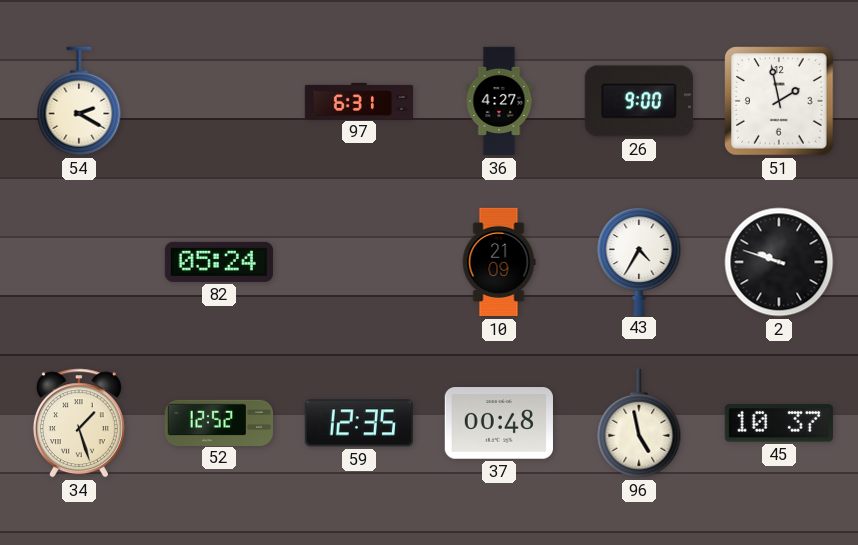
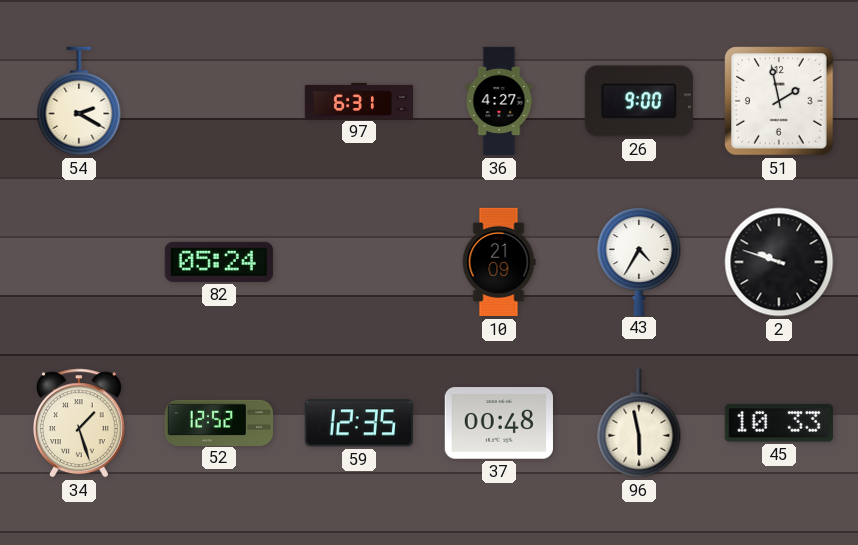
96: 4:58 -> 5:58 (639, 423)
45: 10:37 -> 10:33 (779, 423)
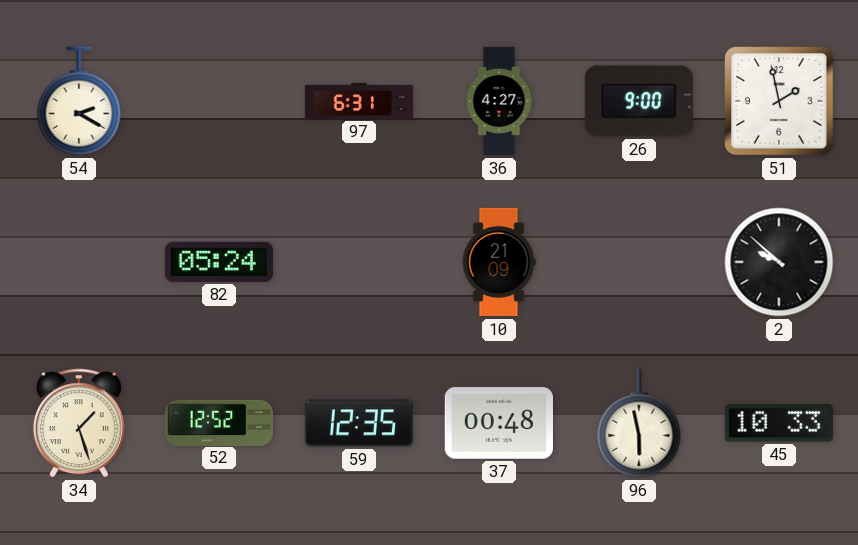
43: 4:35 -> none (639, 261)
2: 9:48 -> 9:52 (779, 262)
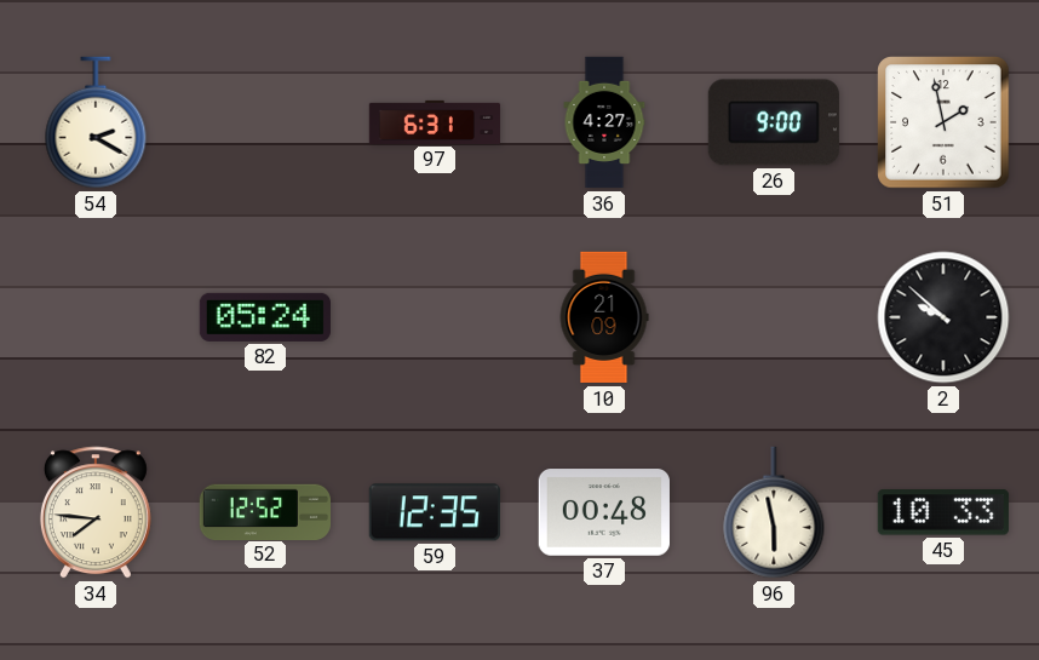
34: 1:27 -> 7:46 (96, 512)
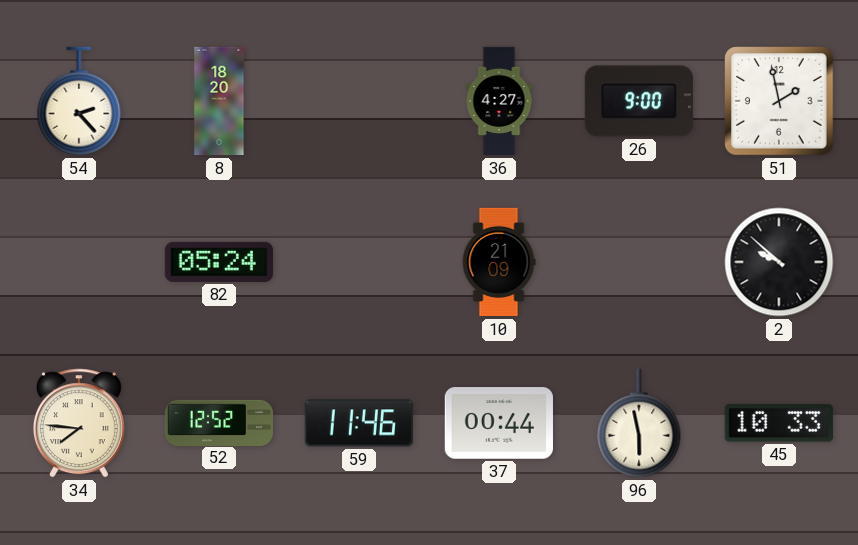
54: 2:20 -> 2:23 (79, 101)
8: none -> 18:20 (219, 101)
97: 6:31 -> none (435, 122)
59: 12:35 -> 11:46 (359, 423)
37: 00:48 -> 00:44 (499, 423)
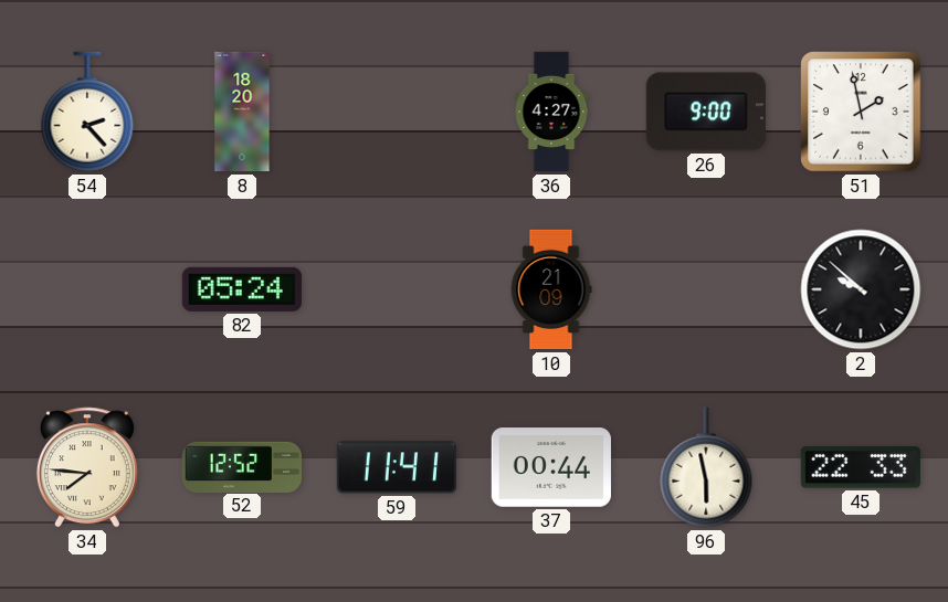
59: 11:46 -> 11:41 (397, 467)
45: 10:33 -> 22:33 (861, 467)
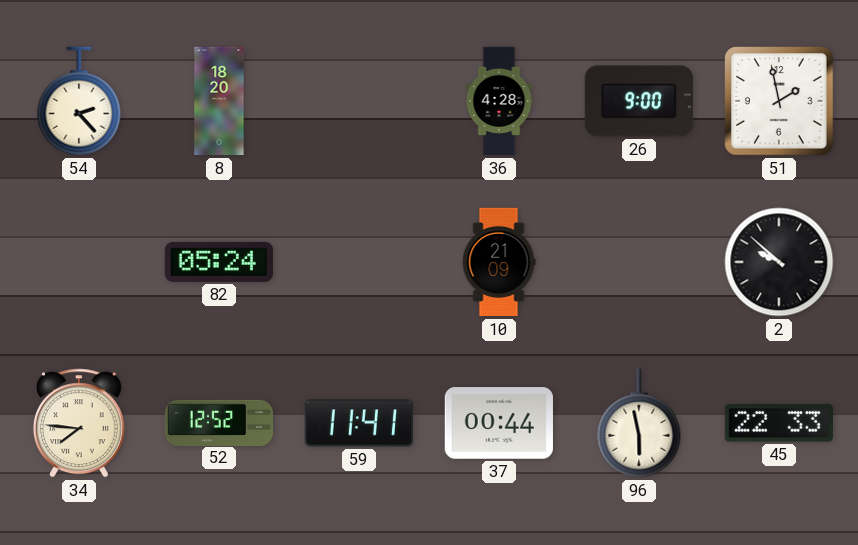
36: 4:27 -> 4:28 (499, 101)
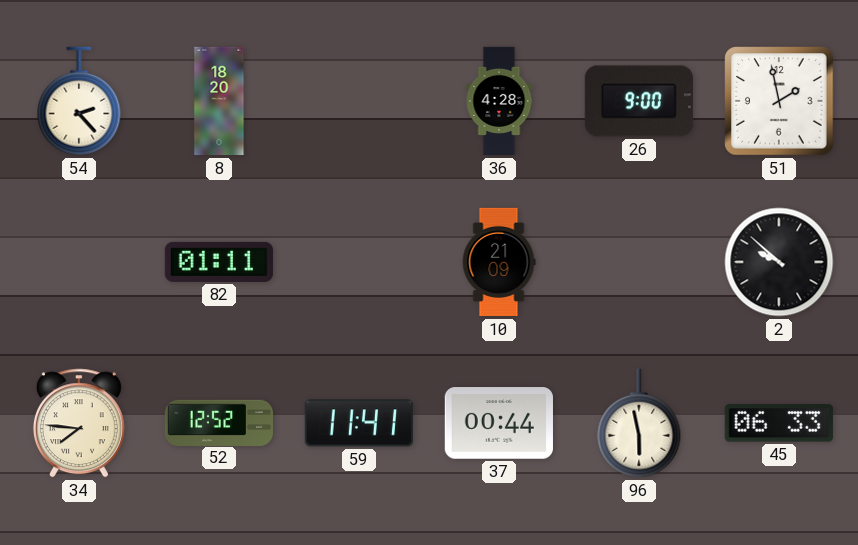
82: 05:24 -> 01:11 (219, 262)
45: 22:33 -> 06:33 (779, 423)
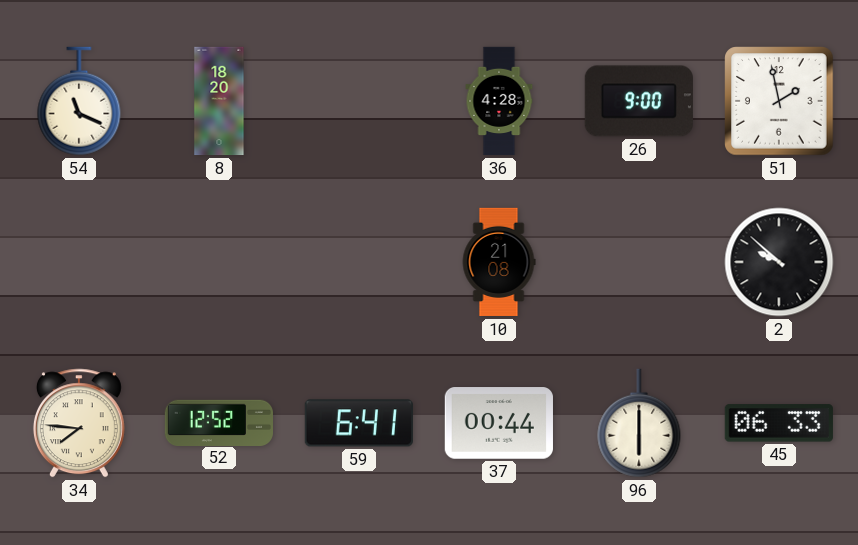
54: 2:23 -> 11:19 (79, 101)
82: 01:11 -> none (219, 262)
10: 21:09 -> 21:08 (499, 262)
59: 11:41 -> 6:41 (359, 423)
96: 5:58 -> 6:00 (639, 423)
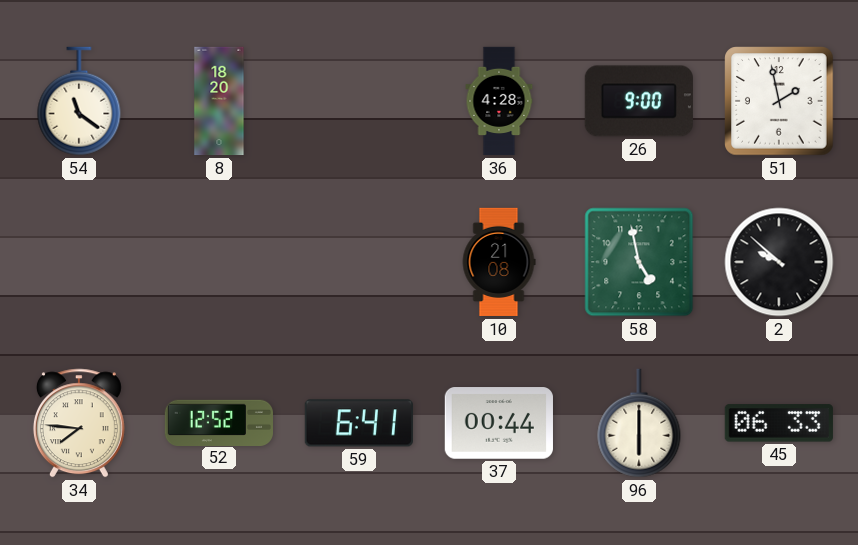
54: 11:19 -> 11:21 (79, 101)
58: none -> 4:58 (639, 262)
